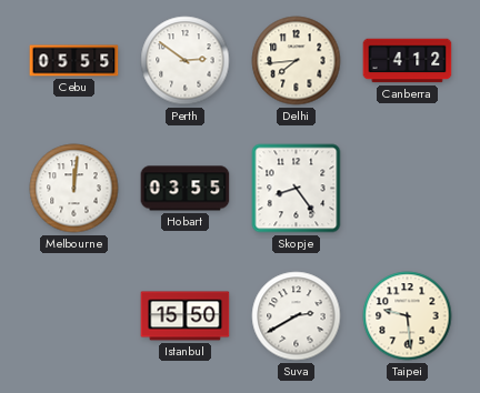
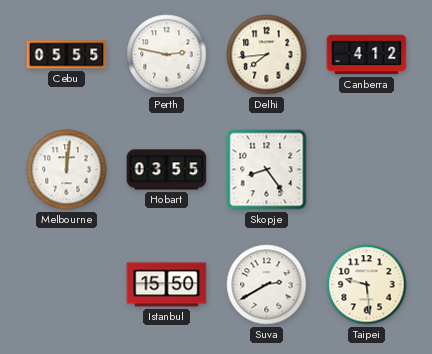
Perth: 2:51 -> 2:47 (167, 55)
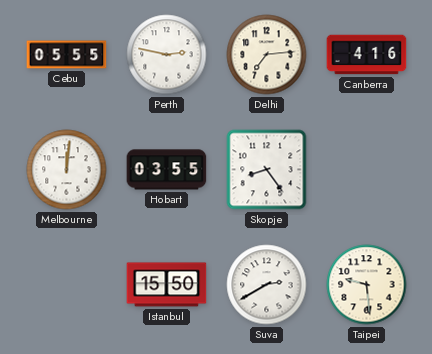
Delhi: 7:44 -> 7:14 (267, 55)
Canberra: 4:12 -> 4:16 (367, 55)
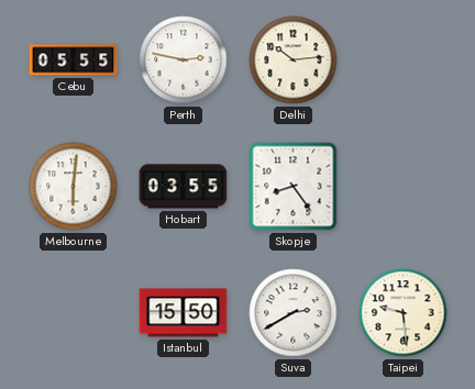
Delhi: 7:14 -> 10:14 (294, 60)
Canberra: 4:16 -> none (367, 55)
Melbourne: 12:01 -> 6:01 (74, 187)
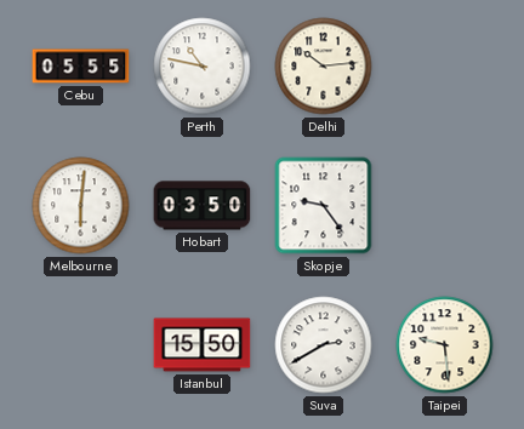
Perth: 2:47 -> 10:47 (203, 67)
Hobart: 03:55 -> 03:50 (203, 206)
Skopje: 8:24 -> 9:24 (324, 206)
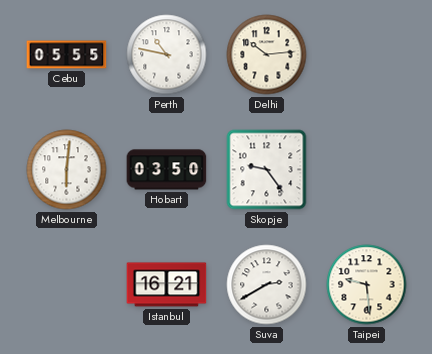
Istanbul: 15:50 -> 16:21 (167, 285)
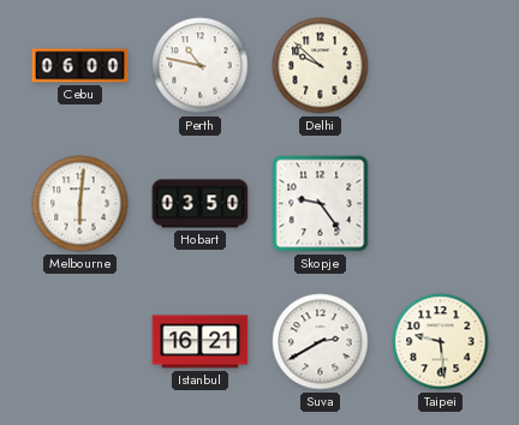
Cebu: 05:55 -> 06:00 (80, 66)
Delhi: 10:14 -> 9:52 (321, 66)
